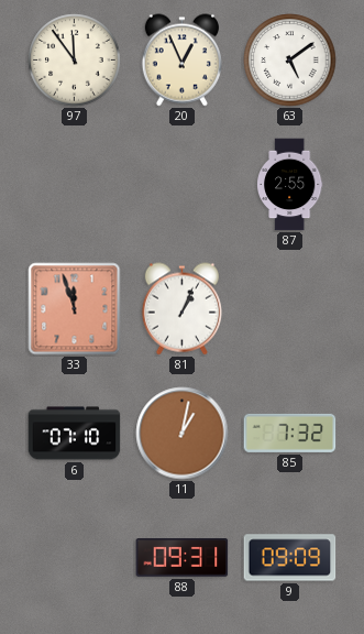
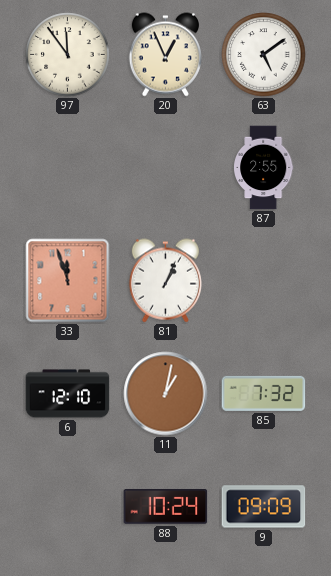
6: 07:10 -> 12:10 (68, 394)
88: 09:31 -> 10:24 (166, 507)
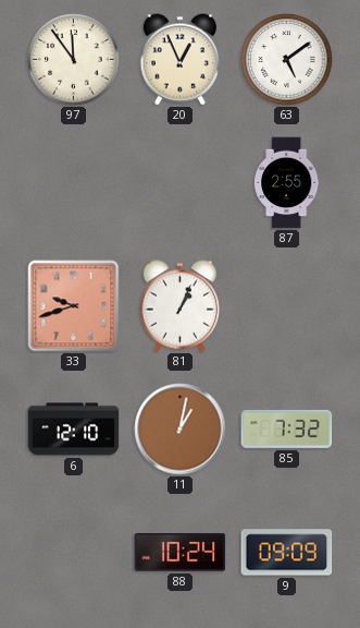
33: 11:57 -> 9:42 (74, 306)
